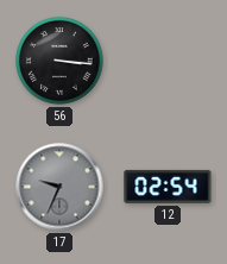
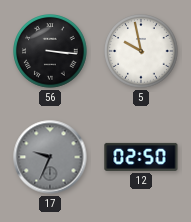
5: none -> 9:58 (141, 51)
12: 02:54 -> 02:50 (141, 157)
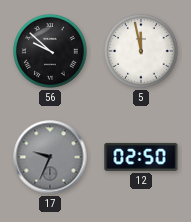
56: 3:16 -> 9:52 (50, 51)
5: 9:58 -> 11:58 (141, 51)
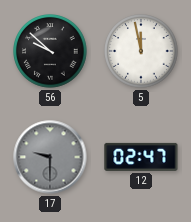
17: 9:34 -> 9:30 (50, 157)
12: 02:50 -> 02:47 (141, 157)
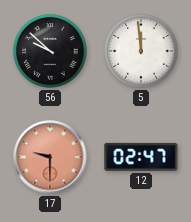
5: 11:58 -> 11:59 (141, 51)
17 dial: grey -> salmon (50, 157)
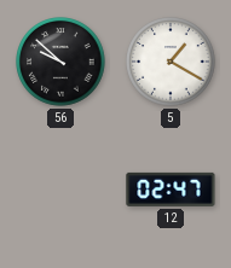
5: 11:59 -> 1:20 (171, 62)
17: 9:30 -> none (50, 157)
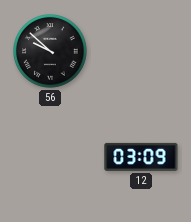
5: 1:20 -> none (171, 62)
12: 02:47 -> 03:09 (141, 157)
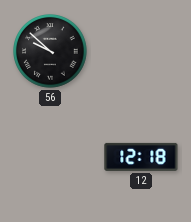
12: 03:09 -> 12:18 (141, 157)
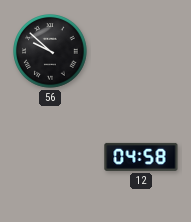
12: 12:18 -> 04:58 (141, 157)
